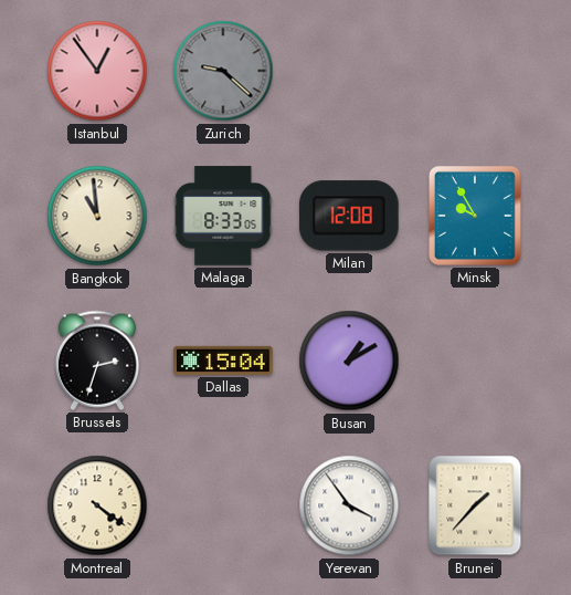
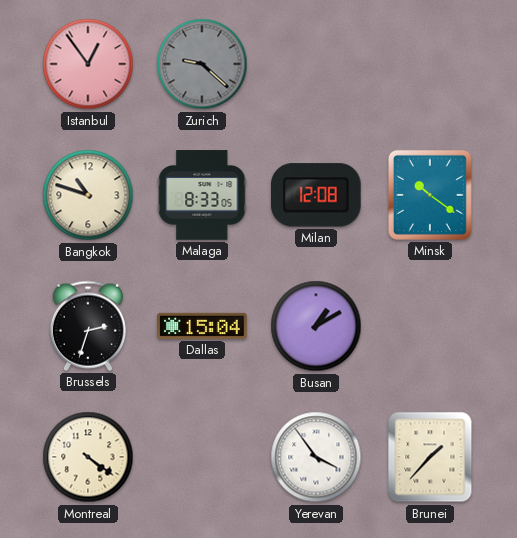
Bangkok: 10:59 -> 10:48 (88, 195)
Minsk: 9:55 -> 10:21 (430, 195)
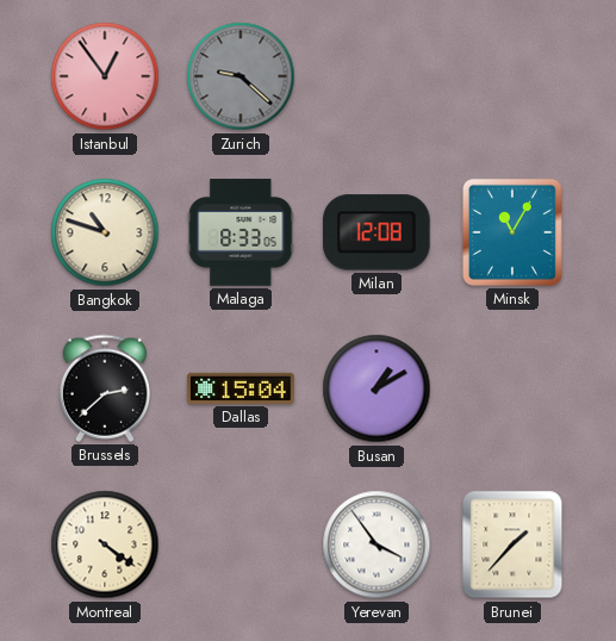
Minsk: 10:21 -> 11:05 (512, 232)
Brussels: 2:33 -> 2:38 (105, 388)
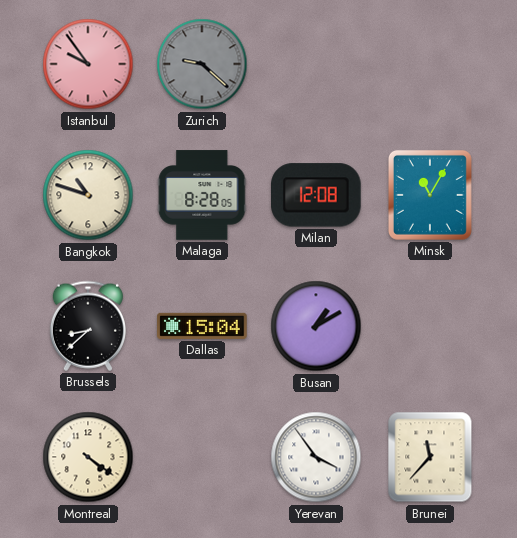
Istanbul: 12:54 -> 9:54 (88, 64)
Malaga: 8:33 -> 8:28 (202, 195)
Brussels: 2:38 -> 8:38 (88, 326)
Brunei: 1:37 -> 11:37 (430, 457)
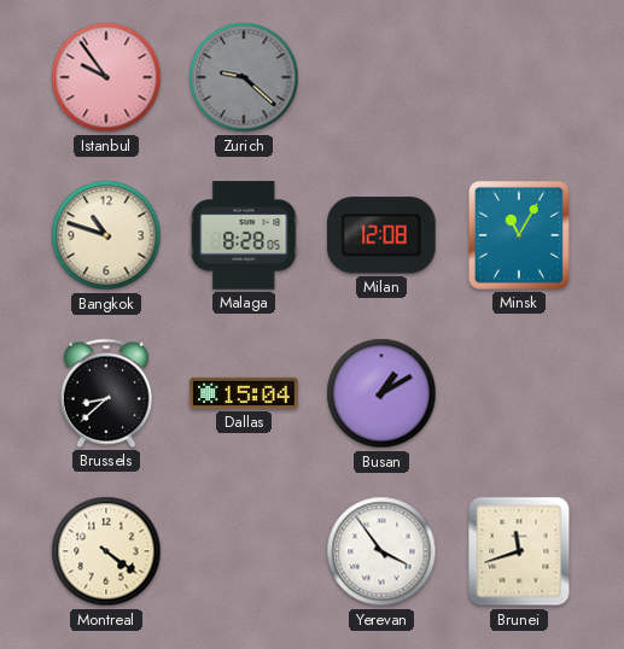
Brunei: 11:37 -> 11:42 (519, 551)
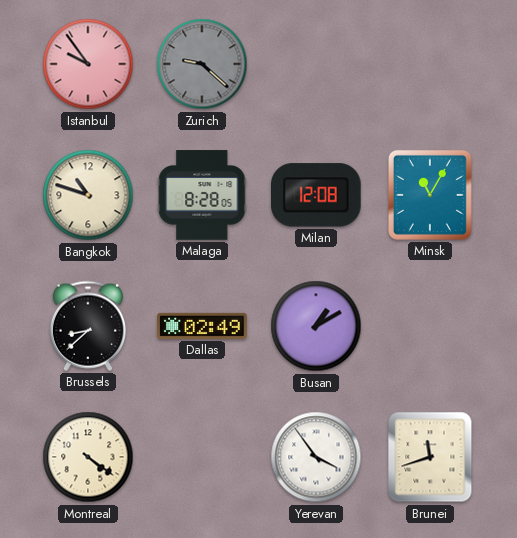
Dallas: 15:04 -> 02:49 (202, 326)
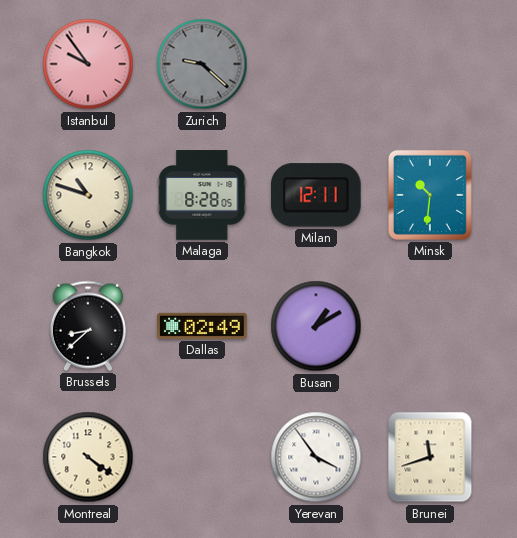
Milan: 12:08 -> 12:11 (317, 195)
Minsk: 11:05 -> 10:31 (430, 195)
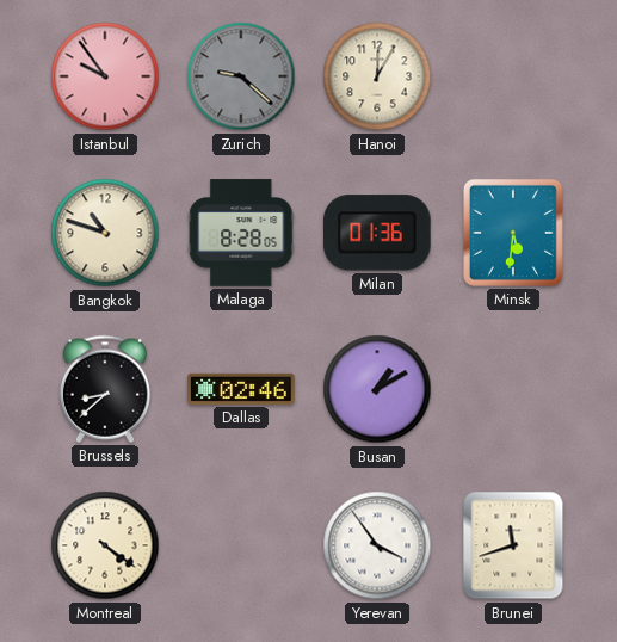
Hanoi: none -> 12:05 (377, 76)
Milan: 12:11 -> 01:36 (378, 233)
Minsk: 10:31 -> 5:31 (513, 233)
Dallas: 02:49 -> 02:46 (241, 389)
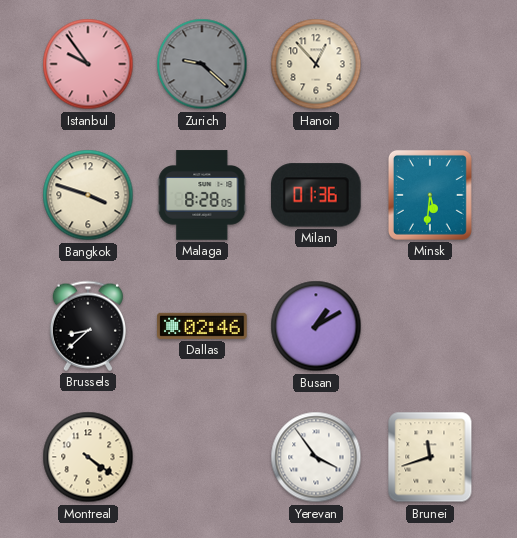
Hanoi: 12:05 -> 12:53 (316, 64)
Bangkok: 10:48 -> 3:48 (88, 195)
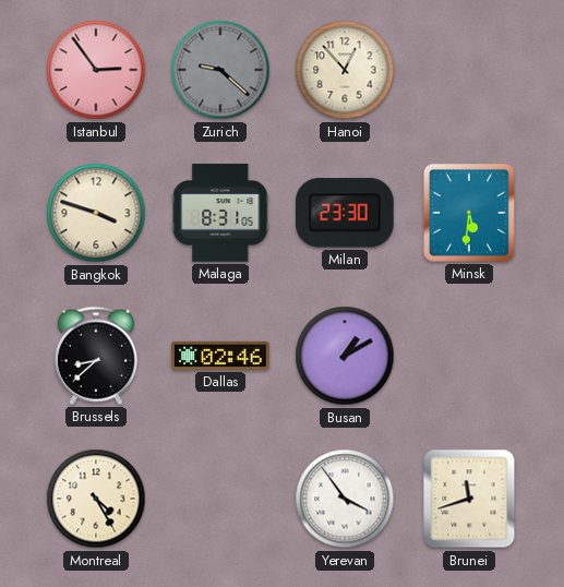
Istanbul: 9:54 -> 2:54 (96, 70)
Malaga: 8:28 -> 8:31 (220, 213)
Milan: 01:36 -> 23:30 (346, 213)
Montreal: 4:21 -> 4:25 (96, 499)
